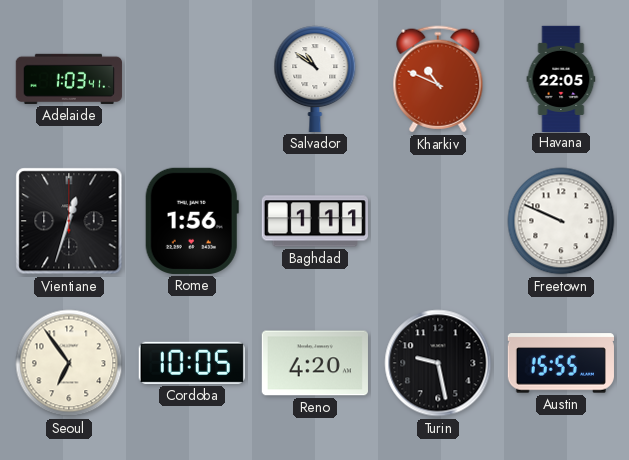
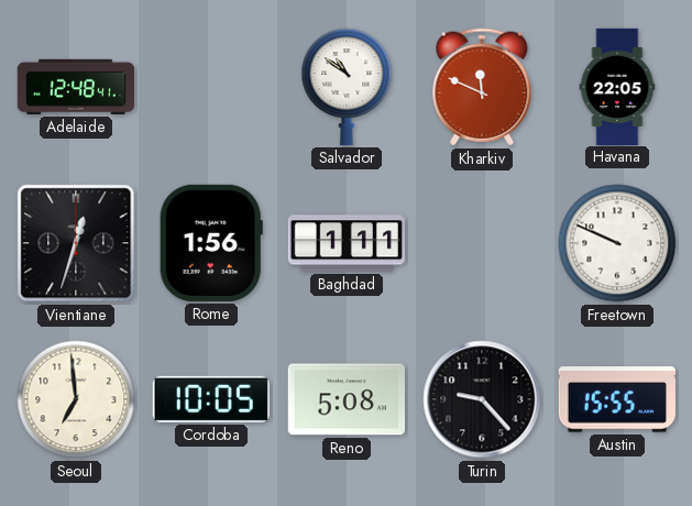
Adelaide: 1:03 -> 12:48 (75, 87)
Kharkiv: 10:49 -> 11:49 (482, 87)
Seoul: 6:54 -> 6:59 (76, 399)
Reno: 4:20 -> 5:08 (347, 399)
Turin: 9:28 -> 9:23 (482, 399)
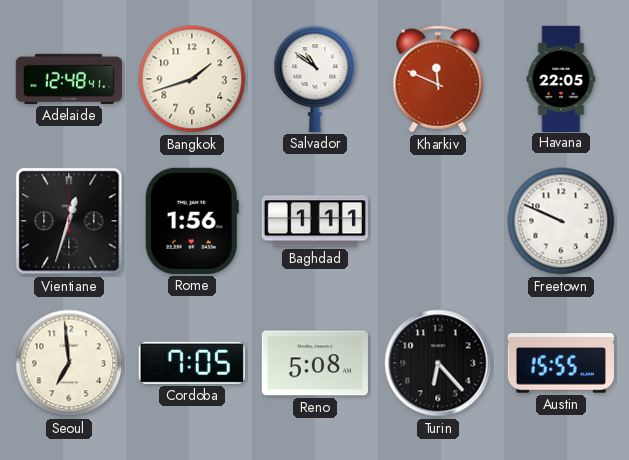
Bangkok: none -> 1:42 (192, 79)
Cordoba: 10:05 -> 7:05 (192, 363)
Turin: 9:23 -> 6:23 (438, 363)
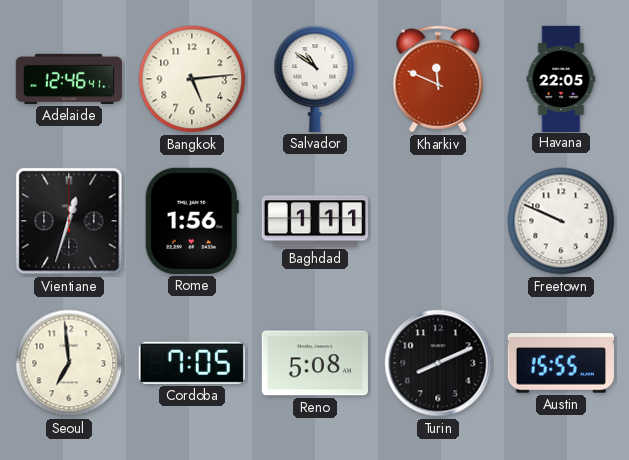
Adelaide: 12:48 -> 12:46 (68, 79)
Bangkok: 1:42 -> 5:14 (192, 79)
Turin: 6:23 -> 8:11 (438, 363)
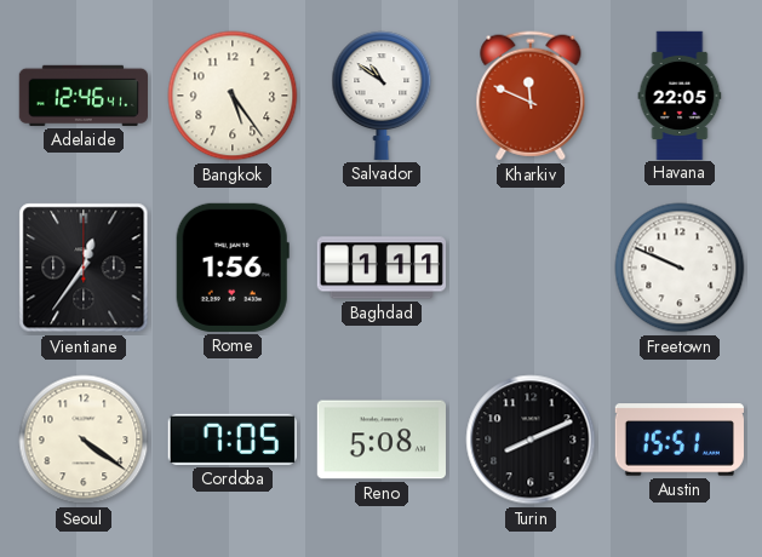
Bangkok: 5:14 -> 5:24 (233, 96)
Vientiane: 12:33 -> 12:36 (84, 268)
Seoul: 6:59 -> 4:21 (84, 440)
Austin: 15:55 -> 15:51 (680, 440)
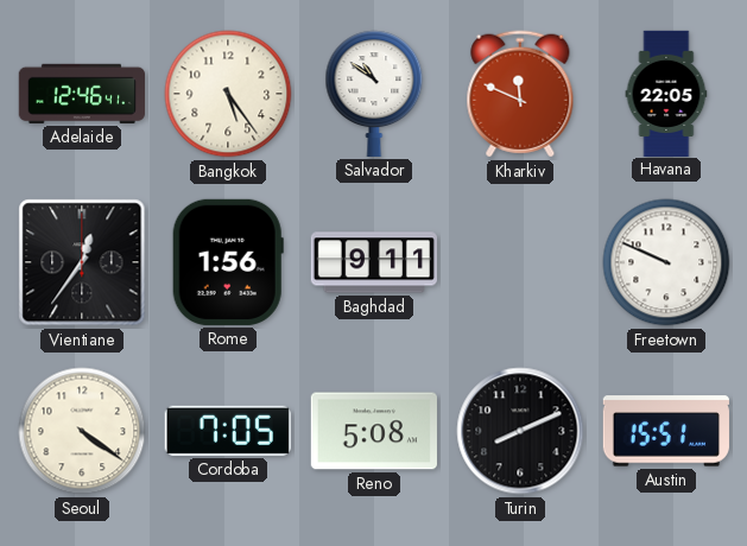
Baghdad: 1:11 -> 9:11 (374, 262)
